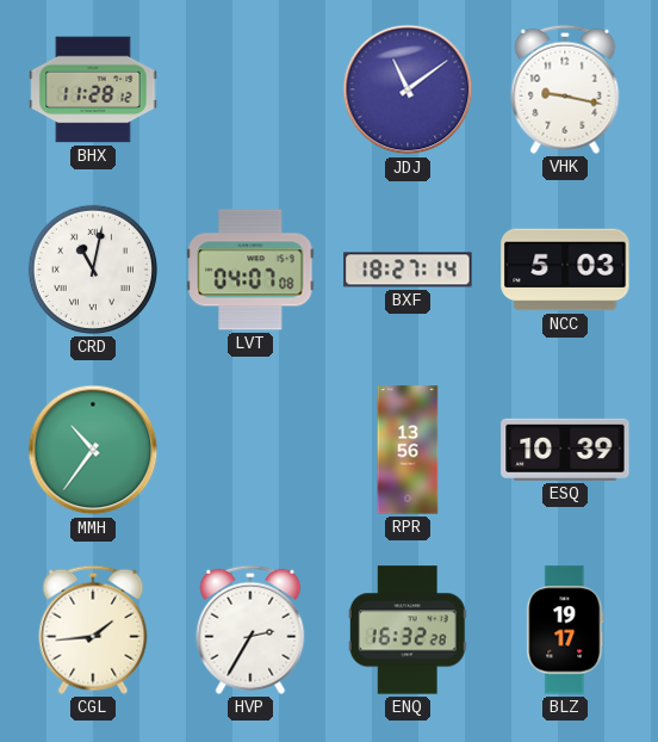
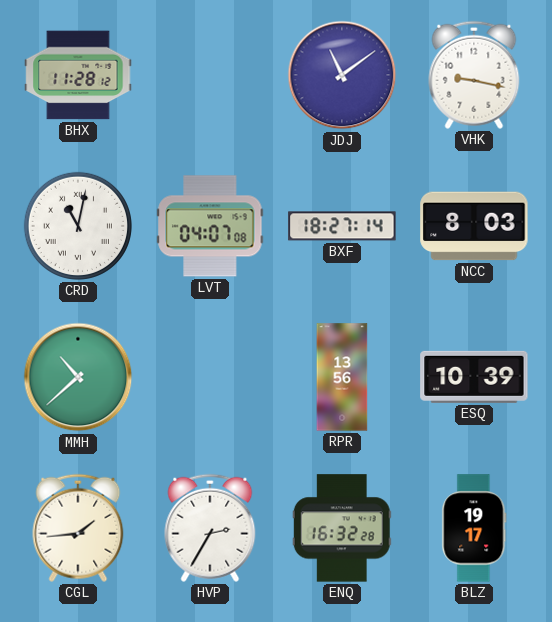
NCC: 5:03 -> 8:03 (474, 226)
MMH: 10:36 -> 10:38 (78, 377)
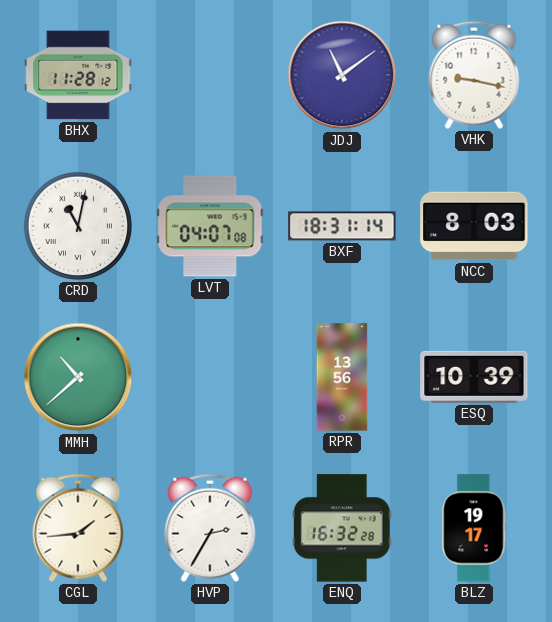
BXF: 18:27 -> 18:31 (342, 226)
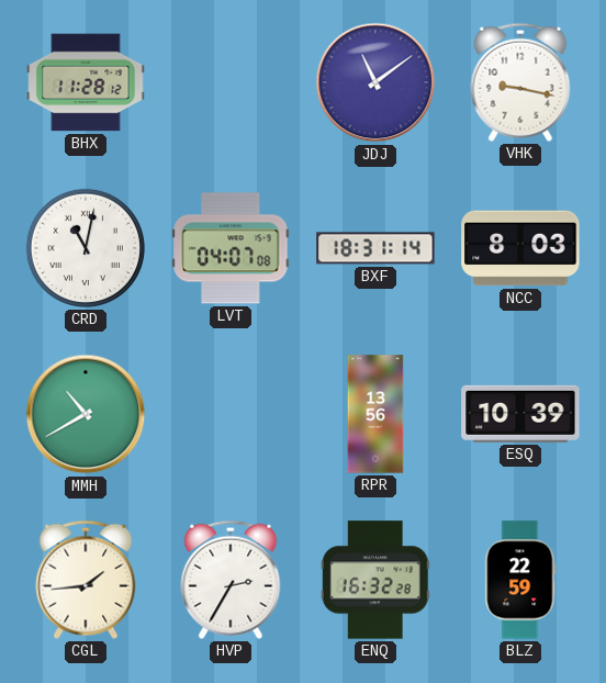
MMH: 10:38 -> 10:40 (86, 414)
BLZ: 19:17 -> 22:59 (520, 580)
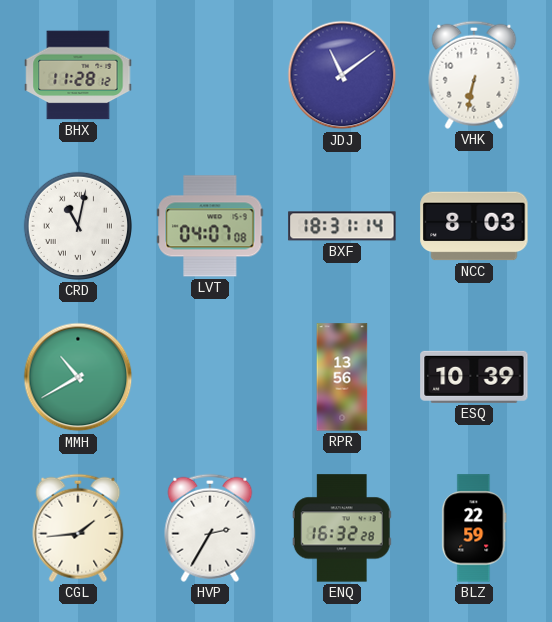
VHK: 9:17 -> 6:32 (474, 75)
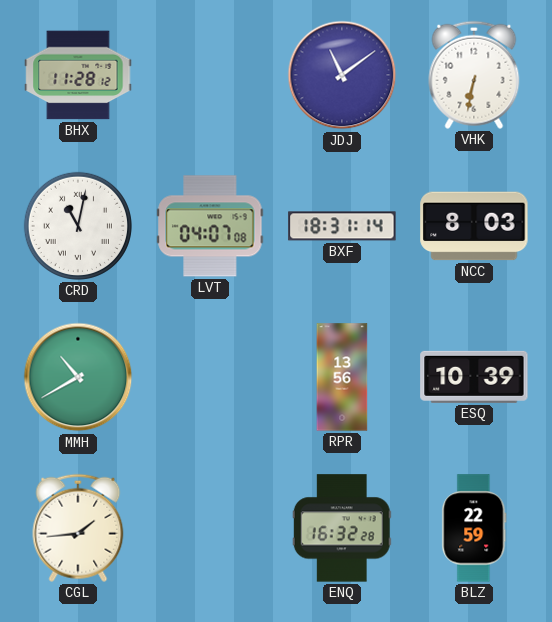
HVP: 2:35 -> none (210, 528)
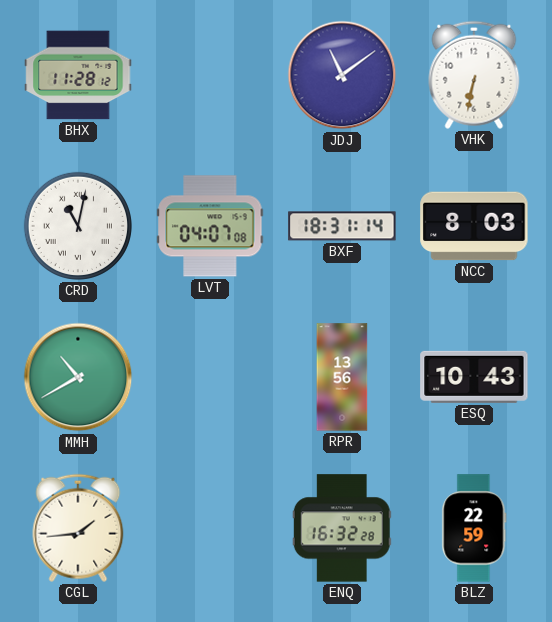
ESQ: 10:39 -> 10:43 (474, 377)
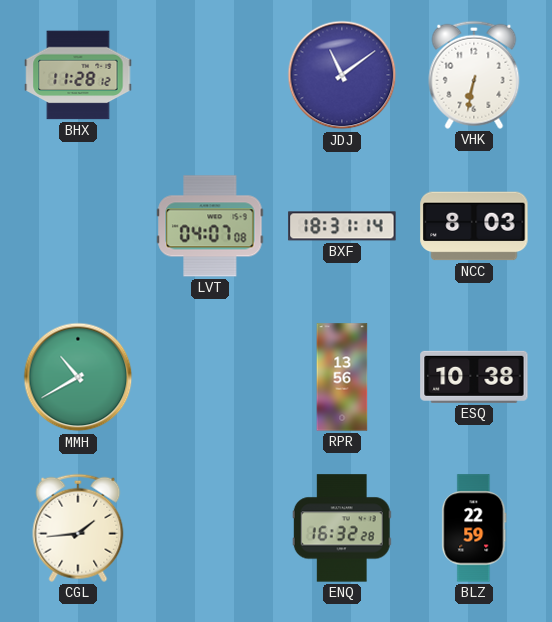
CRD: 11:02 -> none (78, 226)
ESQ: 10:43 -> 10:38 (474, 377)
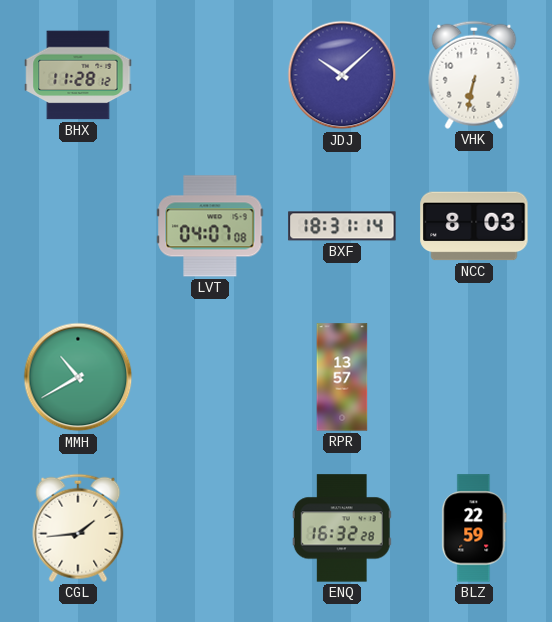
JDJ: 11:09 -> 10:08 (342, 75)
RPR: 13:56 -> 13:57 (342, 377)
ESQ: 10:38 -> none (474, 377)
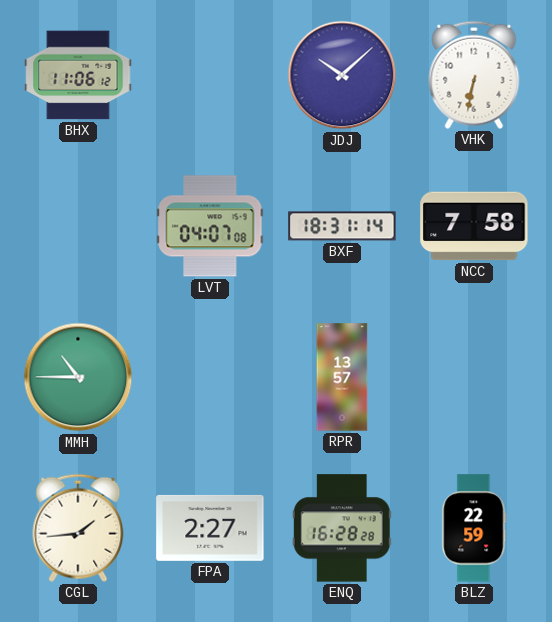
BHX: 11:28 -> 11:06 (78, 75)
NCC: 8:03 -> 7:58 (474, 226)
MMH: 10:40 -> 10:45 (78, 377)
FPA: none -> 2:27 (210, 528)
ENQ: 16:32 -> 16:28 (342, 528)
